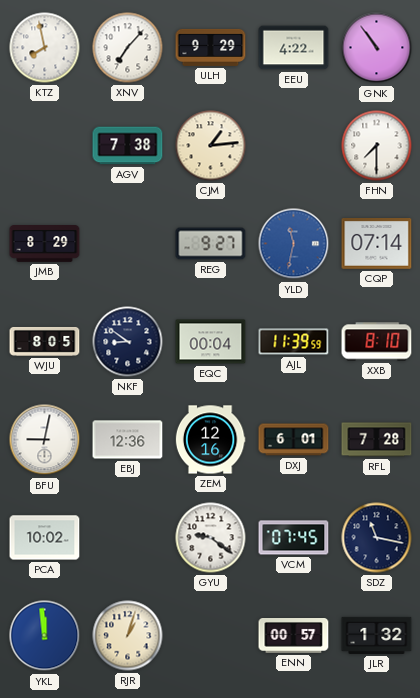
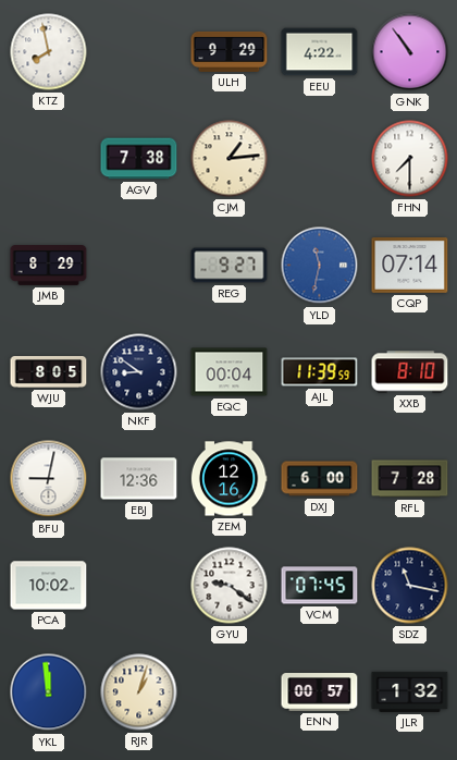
XNV: 7:07 -> none (128, 48)
DXJ: 6:01 -> 6:00 (320, 479)
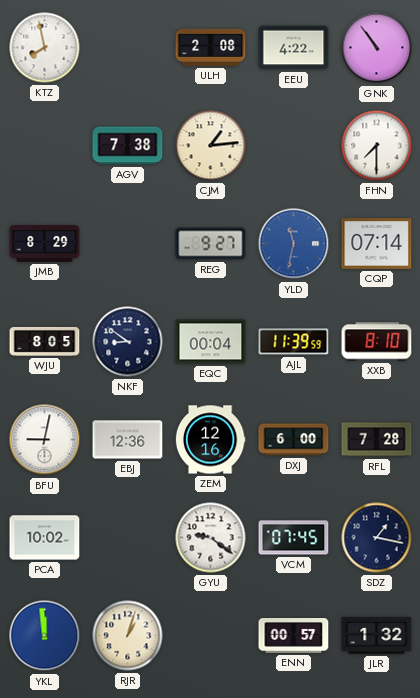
ULH: 9:29 -> 2:08 (211, 47)
SDZ: 11:17 -> 1:17 (377, 538)
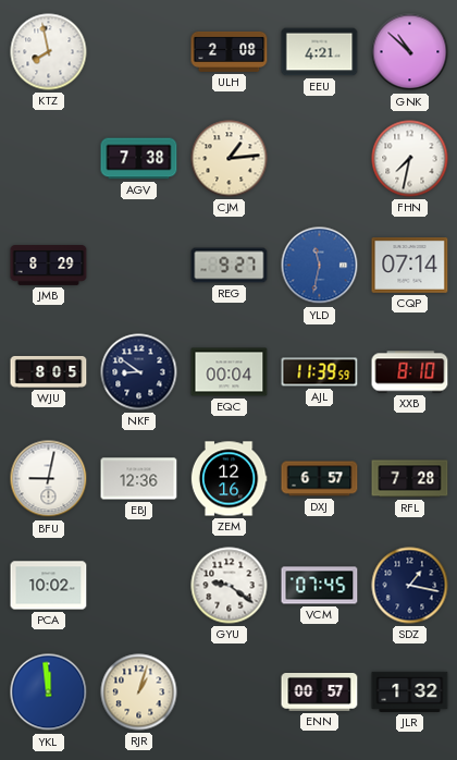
EEU: 4:22 -> 4:21 (320, 52)
GNK: 10:54 -> 10:52 (410, 52)
FHN: 7:30 -> 7:32 (410, 159)
DXJ: 6:00 -> 6:57 (320, 479)
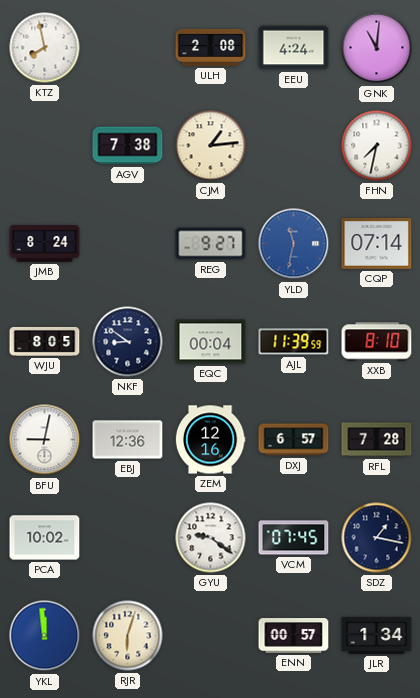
EEU: 4:21 -> 4:24 (294, 48)
GNK: 10:52 -> 11:01 (377, 48)
JMB: 8:29 -> 8:24 (45, 244)
RJR: 1:03 -> 6:03 (128, 636)
JLR: 1:32 -> 1:34 (377, 635)
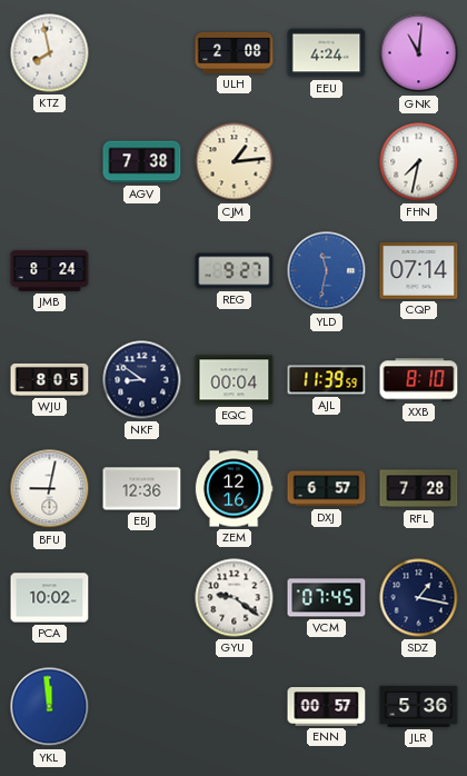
RJR: 6:03 -> none (128, 636)
JLR: 1:34 -> 5:36 (419, 706)
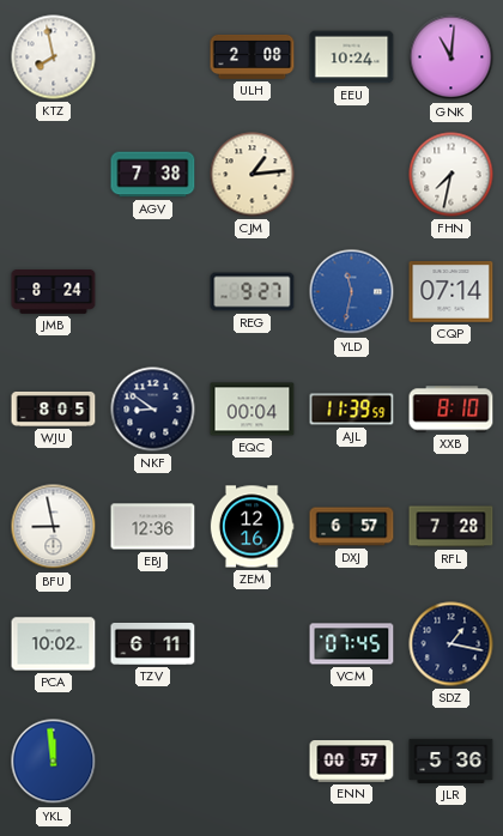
EEU: 4:24 -> 10:24 (352, 57)
BFU: 9:02 -> 8:58 (54, 527)
TZV: none -> 6:11 (153, 643)
GYU: 9:21 -> none (235, 598)
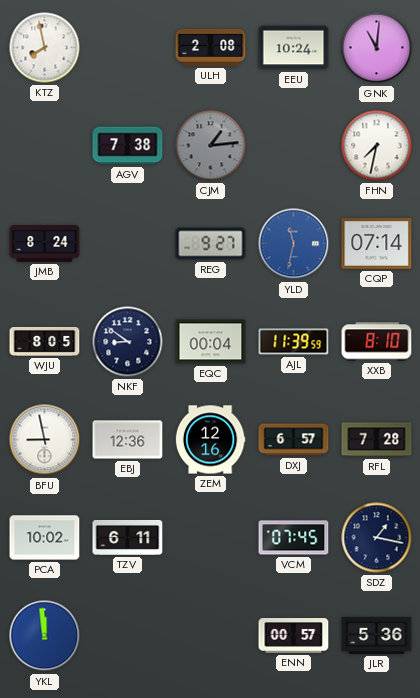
CJM dial: cream -> grey (211, 146)
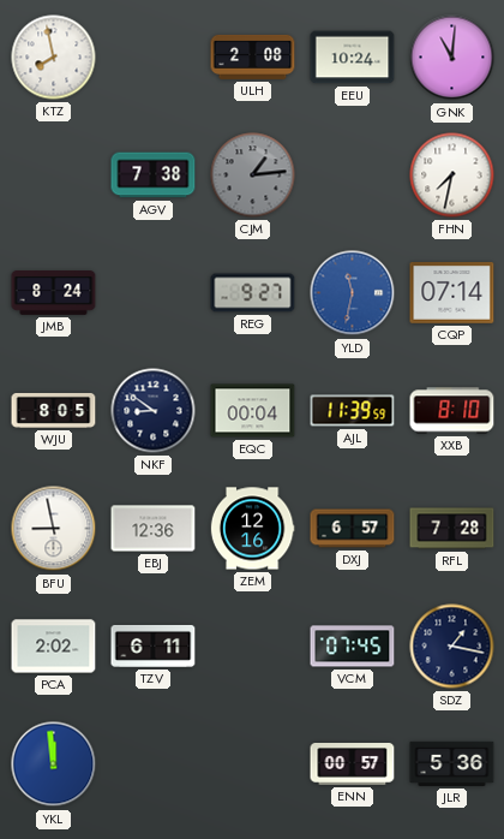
PCA: 10:02 -> 2:02 (54, 647)
